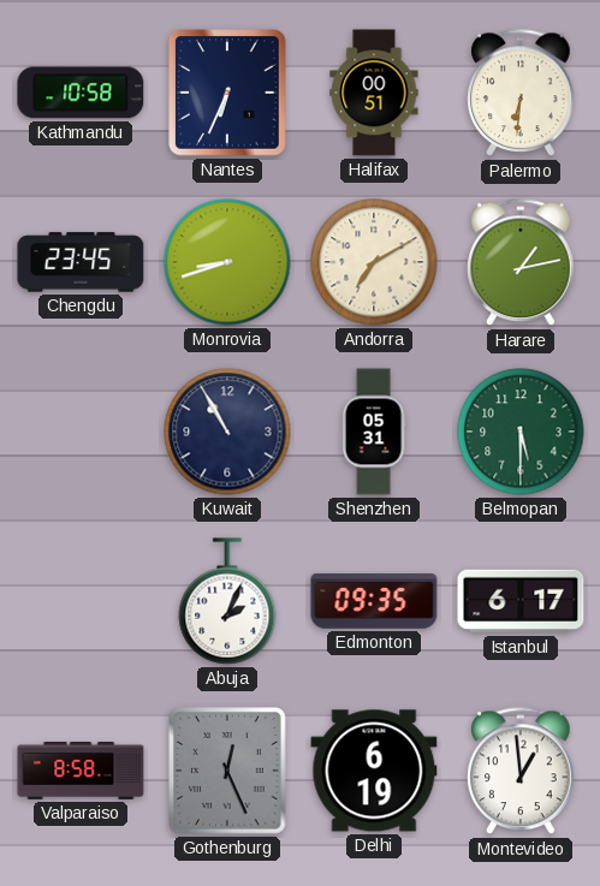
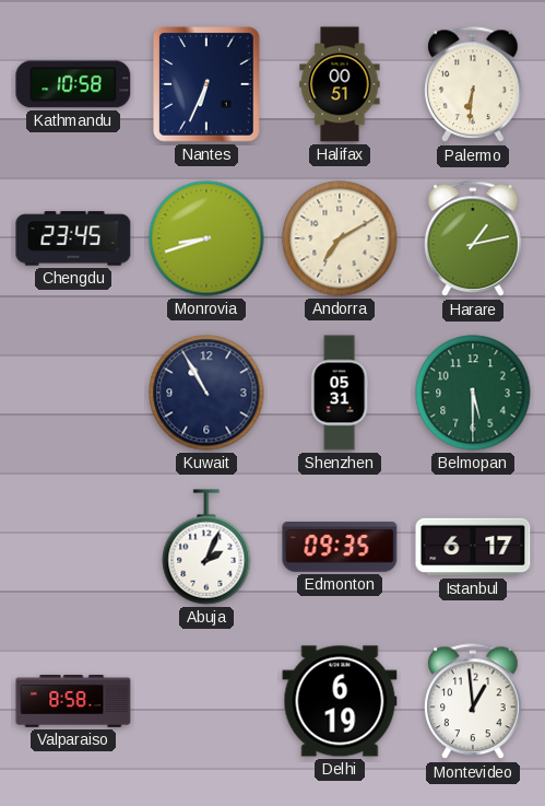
Gothenburg: 12:26 -> none (228, 771)
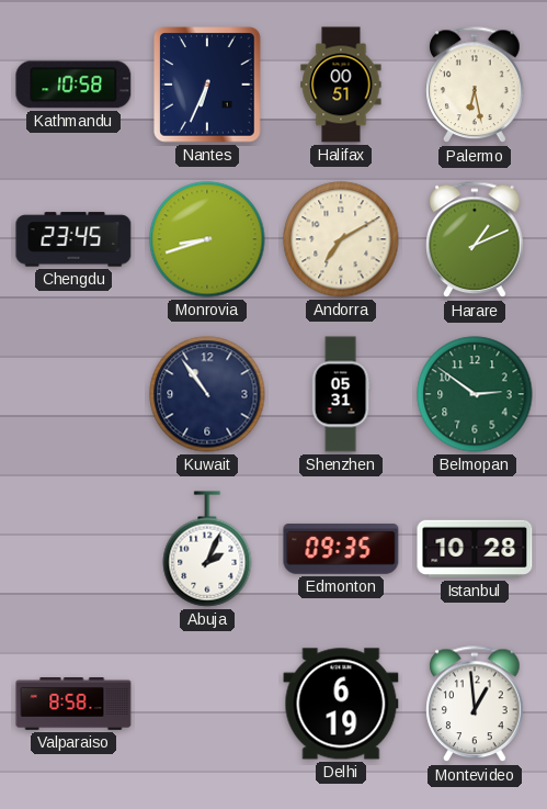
Palermo: 6:31 -> 6:28 (475, 86)
Harare: 1:13 -> 1:11 (475, 240)
Kuwait: 10:55 -> 10:54 (207, 394)
Belmopan: 5:30 -> 2:51 (475, 394)
Istanbul: 6:17 -> 10:28 (475, 549)
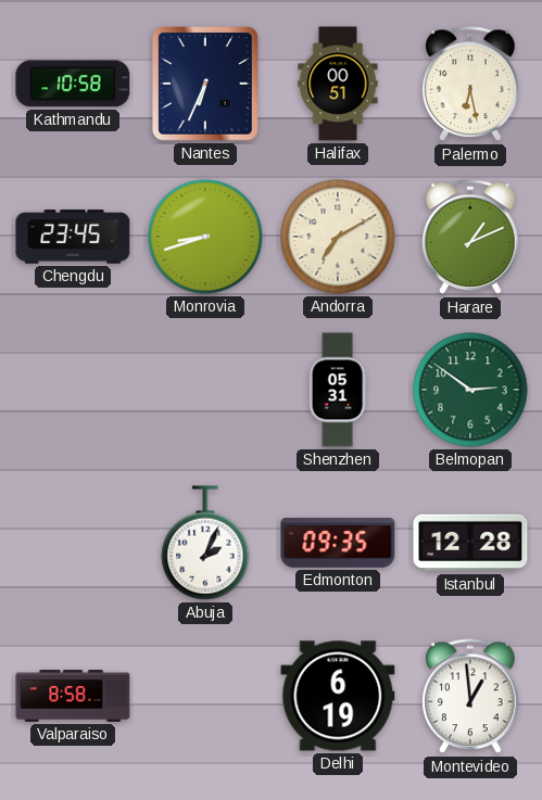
Kuwait: 10:54 -> none (207, 394)
Istanbul: 10:28 -> 12:28 (470, 543)
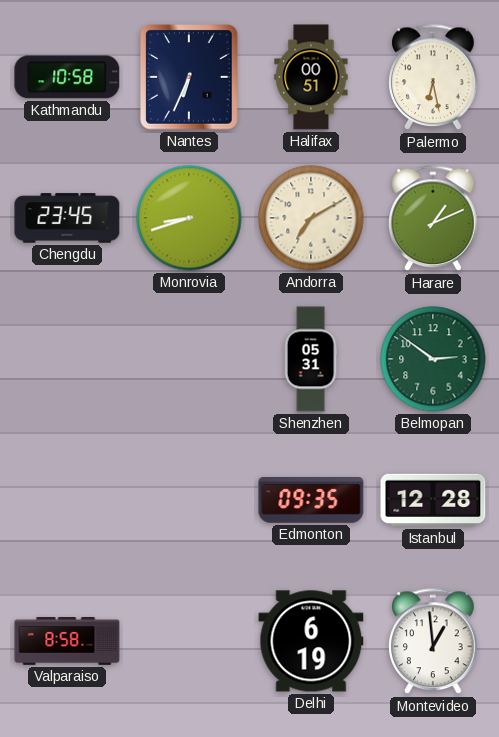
Abuja: 2:04 -> none (205, 543)
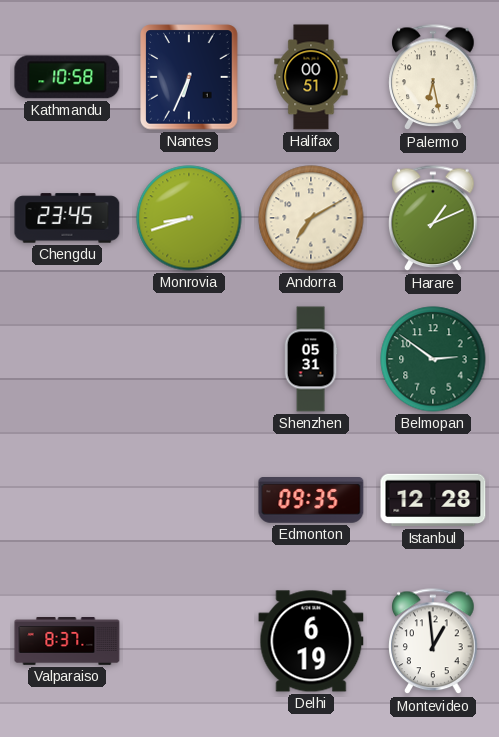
Valparaiso: 8:58 -> 8:37 (67, 642)
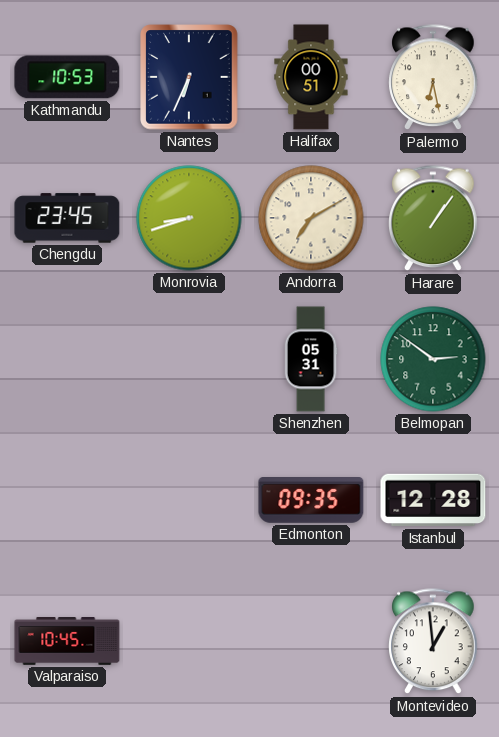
Kathmandu: 10:58 -> 10:53 (67, 77)
Harare: 1:11 -> 1:06 (433, 219)
Valparaiso: 8:37 -> 10:45 (67, 642)
Delhi: 6:19 -> none (311, 641)
